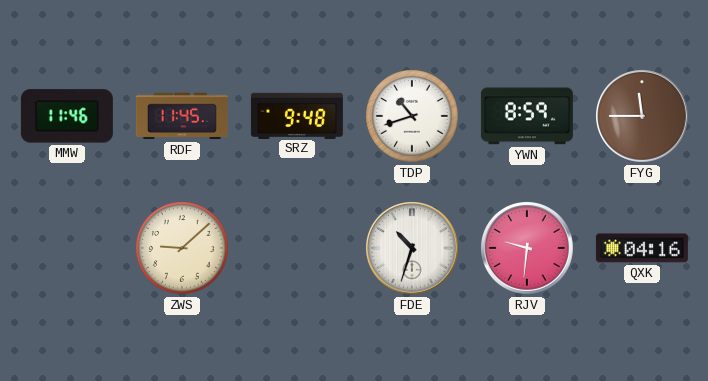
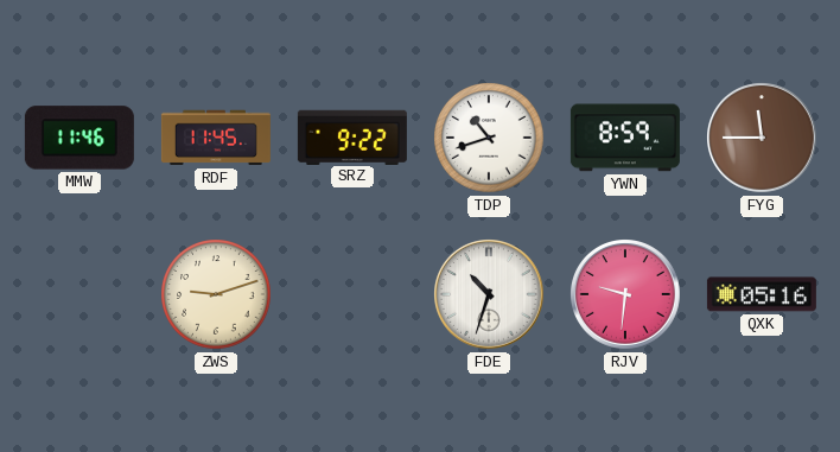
SRZ: 9:48 -> 9:22 (352, 136)
ZWS: 9:08 -> 9:12 (216, 294)
QXK: 04:16 -> 05:16 (762, 294)
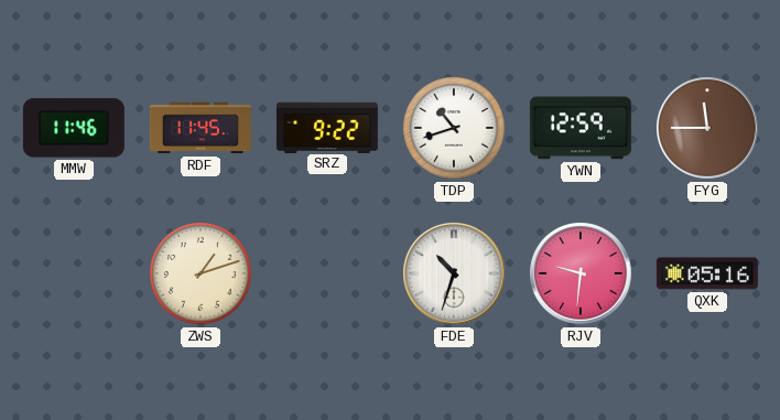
YWN: 8:59 -> 12:59 (581, 128)
ZWS: 9:12 -> 1:12 (201, 273)
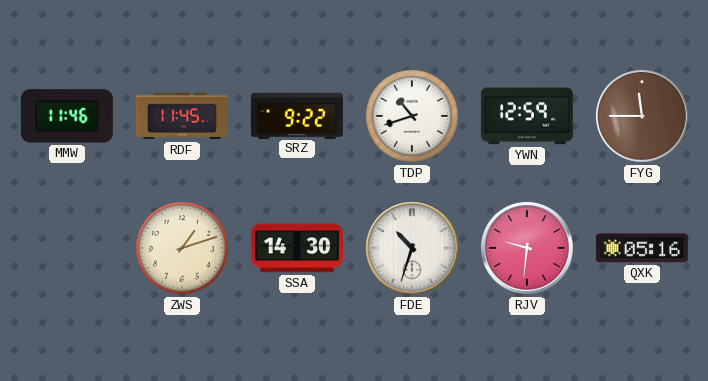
SSA: none -> 14:30 (297, 248)
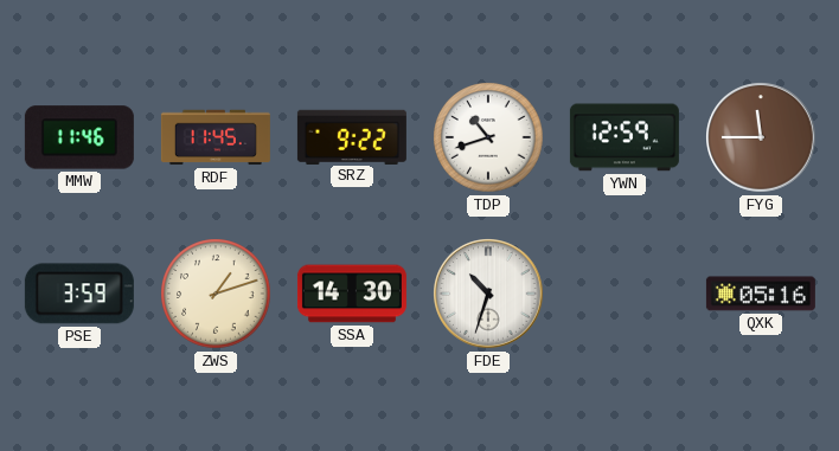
PSE: none -> 3:59 (79, 294)
RJV: 9:31 -> none (528, 249)
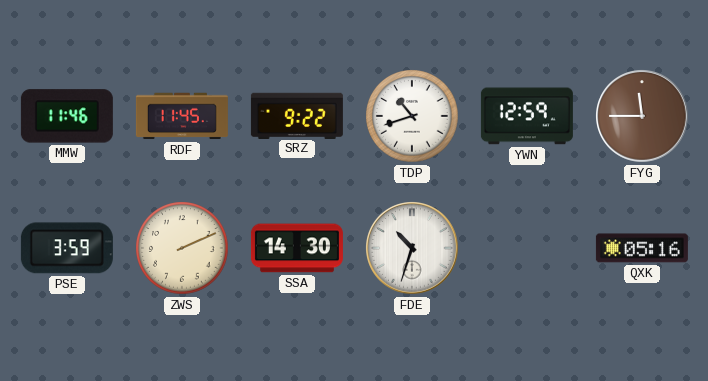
ZWS: 1:12 -> 2:11 (182, 248)
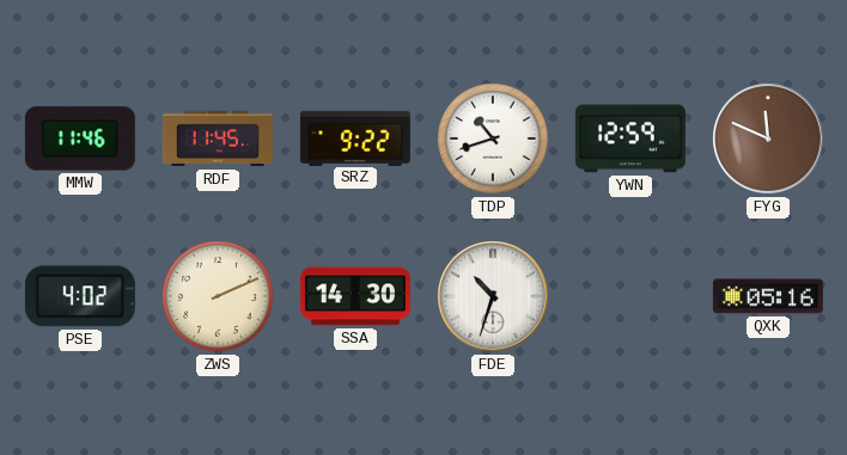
FYG: 11:45 -> 11:49 (769, 140)
PSE: 3:59 -> 4:02 (80, 296)
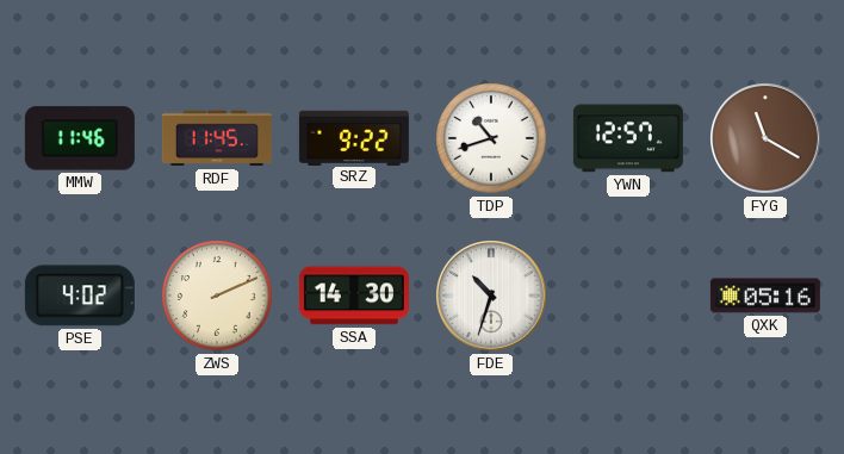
YWN: 12:59 -> 12:57 (628, 138)
FYG: 11:49 -> 11:20 (767, 139)
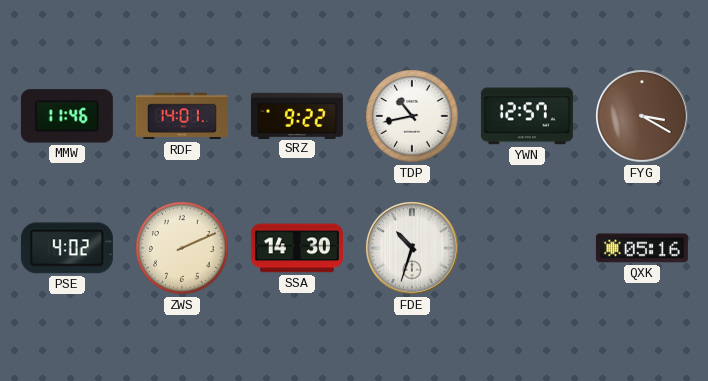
RDF: 11:45 -> 14:01 (182, 116)
TDP: 10:42 -> 10:43 (412, 116)
FYG: 11:20 -> 3:20 (643, 117)
